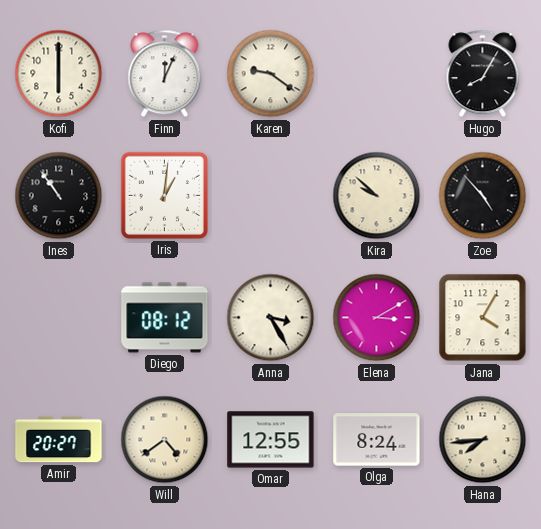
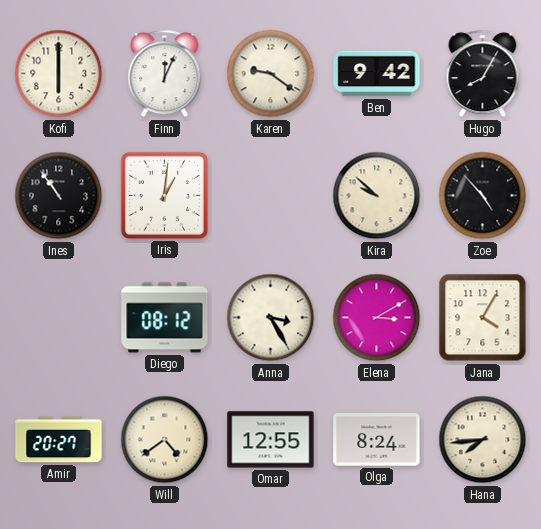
Ben: none -> 9:42 (377, 74)
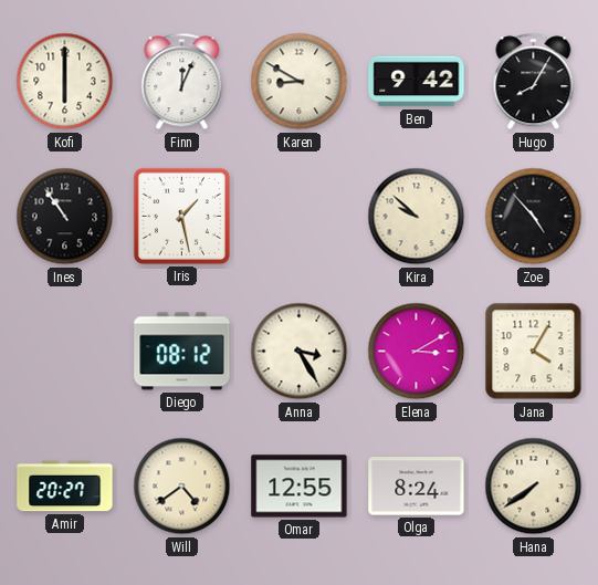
Karen: 9:21 -> 8:50 (300, 82)
Iris: 1:01 -> 1:28 (181, 216)
Hana: 7:44 -> 7:39 (534, 487)
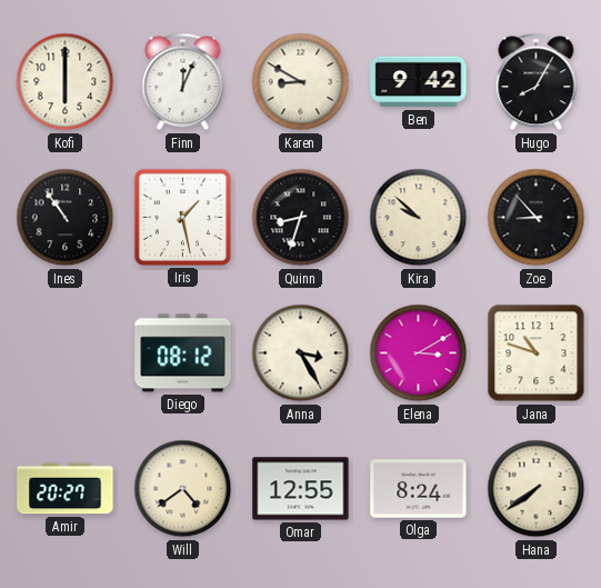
Quinn: none -> 8:33 (301, 218)
Zoe: 4:53 -> 8:53 (537, 218)
Jana: 4:05 -> 10:48 (537, 353)
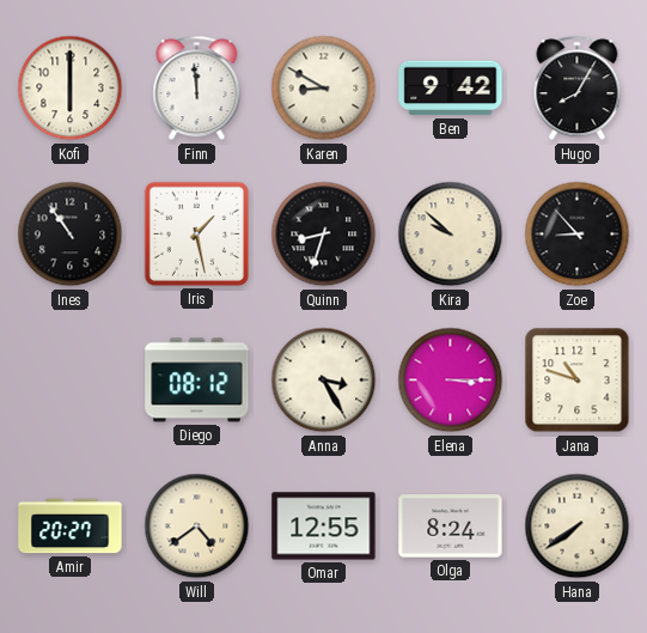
Finn: 12:04 -> 11:59 (197, 89)
Elena: 3:10 -> 3:15 (451, 381)
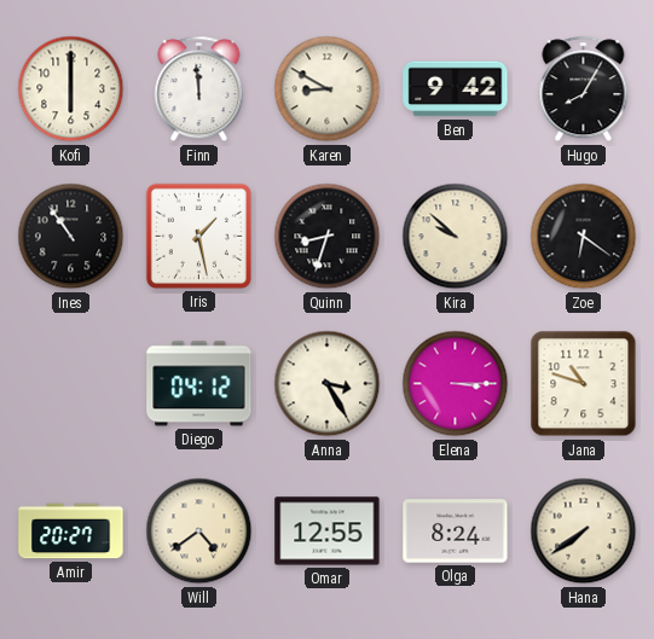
Zoe: 8:53 -> 6:21 (584, 237)
Diego: 08:12 -> 04:12 (199, 384)
